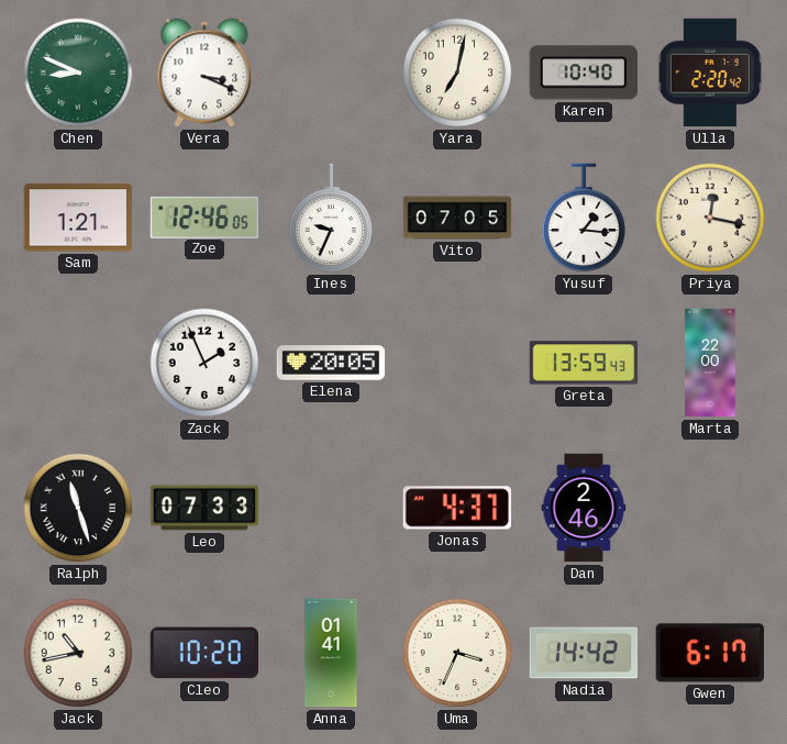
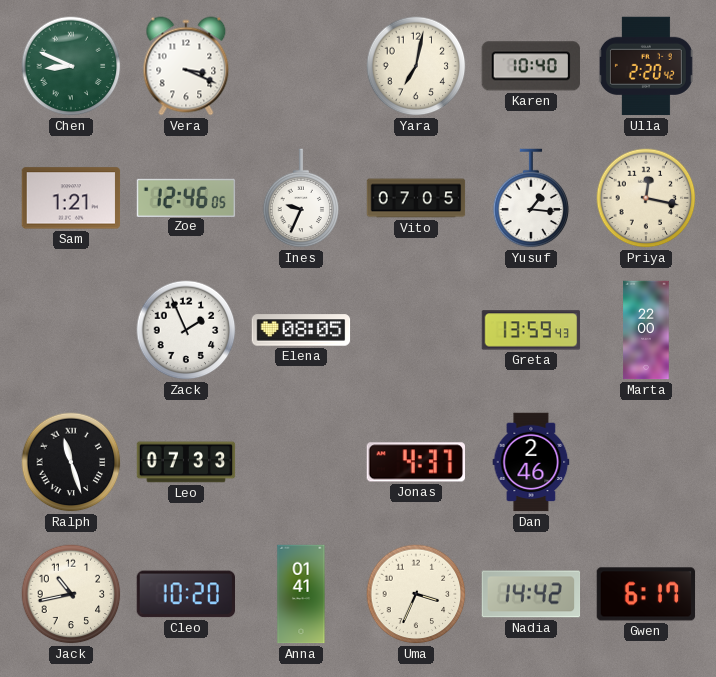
Elena: 20:05 -> 08:05 (301, 330)
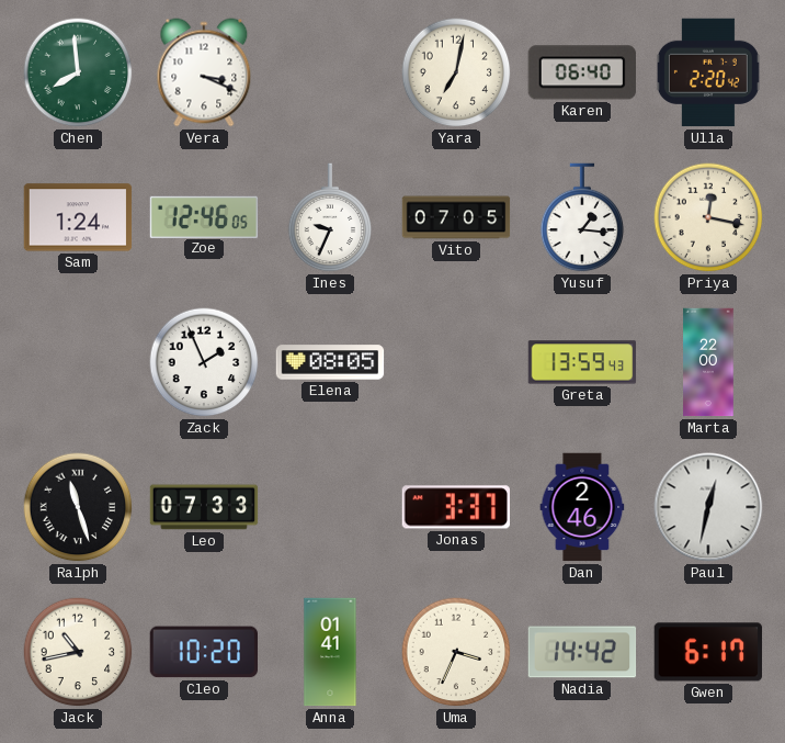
Chen: 8:49 -> 7:59 (78, 72)
Karen: 10:40 -> 06:40 (582, 72)
Sam: 1:21 -> 1:24 (78, 217)
Jonas: 4:37 -> 3:37 (455, 507)
Paul: none -> 12:32 (708, 507)
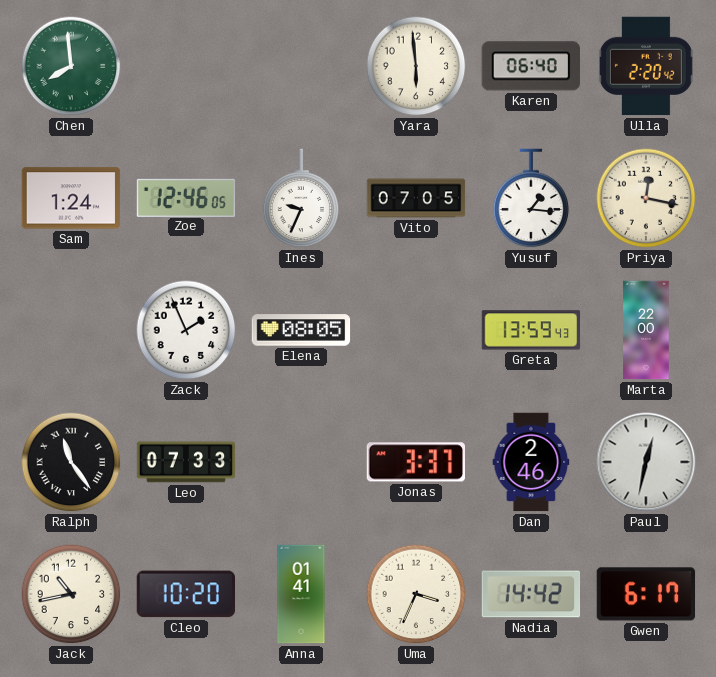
Vera: 3:19 -> none (204, 72)
Yara: 7:02 -> 5:59 (416, 66)
Ralph: 11:27 -> 11:24 (71, 462)
